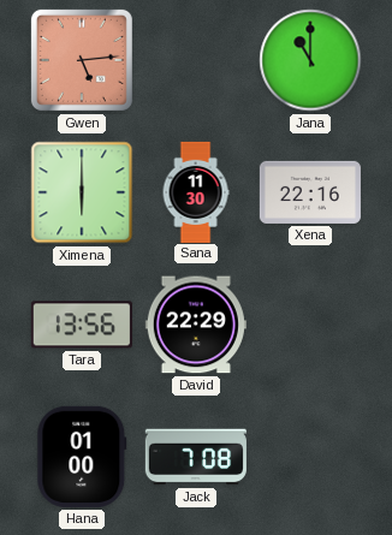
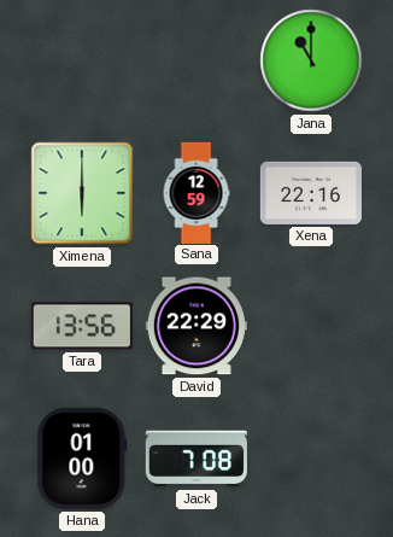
Gwen: 5:14 -> none (82, 60)
Sana: 11:30 -> 12:59 (196, 192)
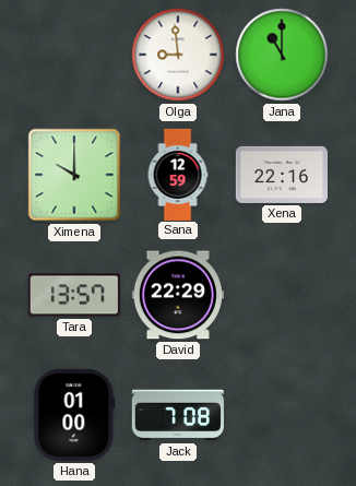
Olga: none -> 8:59 (178, 55)
Ximena: 6:00 -> 10:00 (74, 175)
Tara: 13:56 -> 13:57 (74, 295)
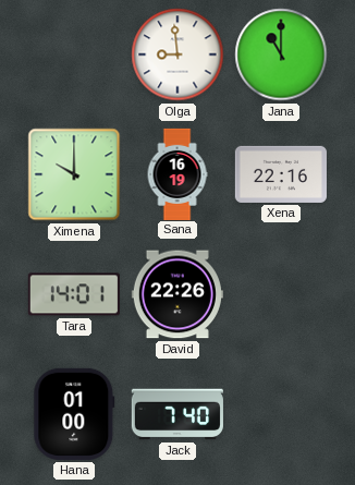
Sana: 12:59 -> 16:19 (177, 173)
Tara: 13:57 -> 14:01 (74, 294)
David: 22:29 -> 22:26 (177, 294)
Jack: 7:08 -> 7:40 (177, 414)
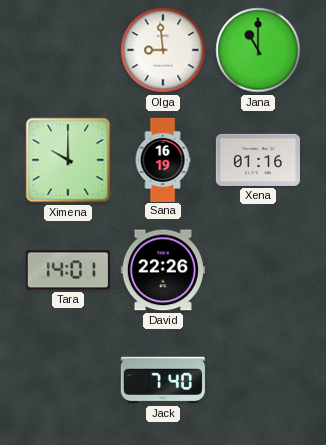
Xena: 22:16 -> 01:16 (258, 160)
Hana: 01:00 -> none (74, 414)
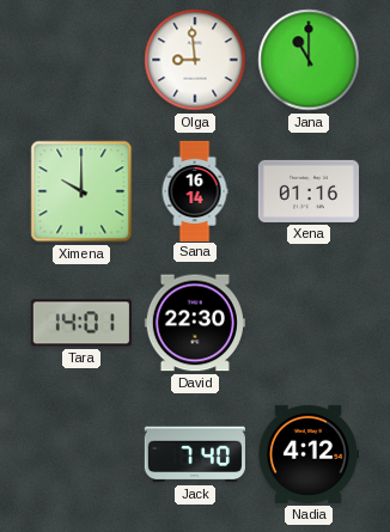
Sana: 16:19 -> 16:14 (195, 190)
David: 22:26 -> 22:30 (195, 323)
Nadia: none -> 4:12 (307, 454)
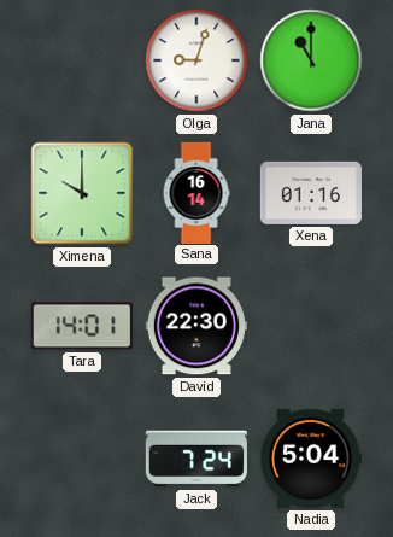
Olga: 8:59 -> 9:03 (196, 60)
Jack: 7:40 -> 7:24 (196, 459)
Nadia: 4:12 -> 5:04 (310, 459)
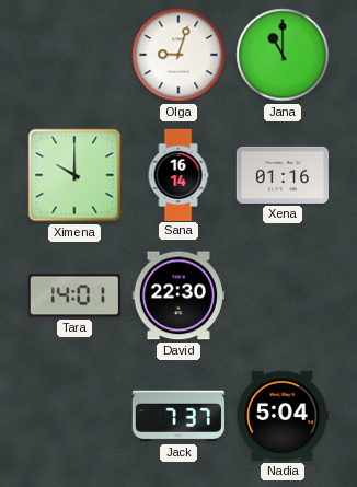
Jack: 7:24 -> 7:37 (178, 416)
